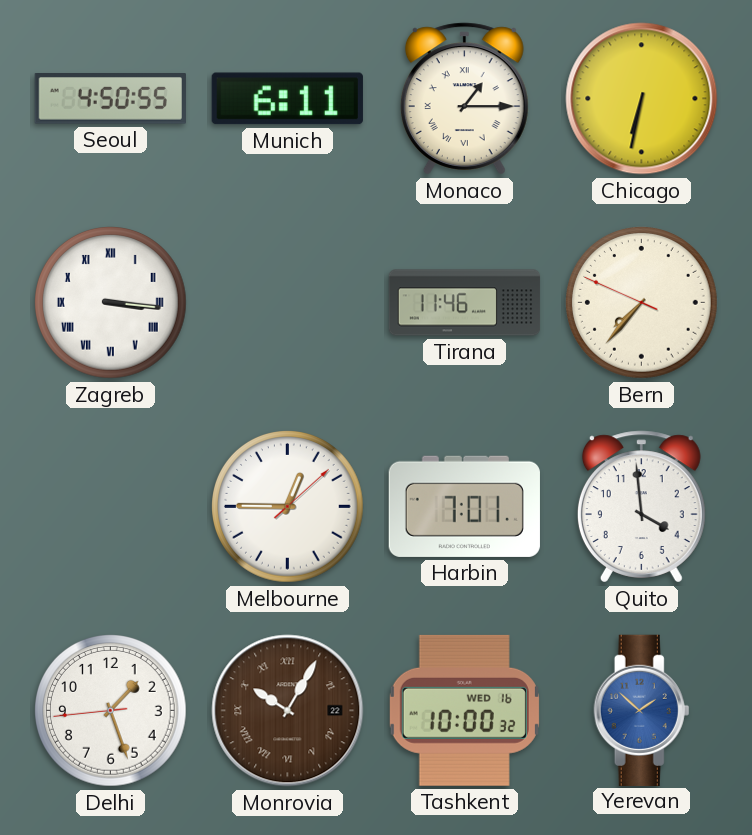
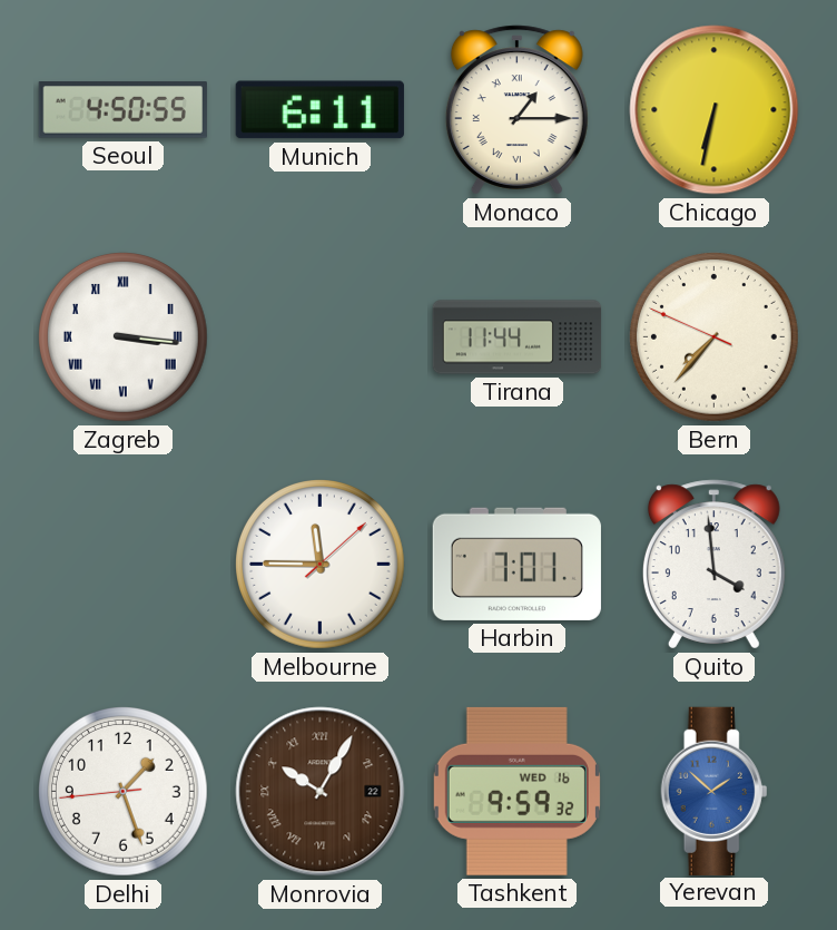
Tirana: 11:46 -> 11:44 (518, 337)
Melbourne: 12:45 -> 11:45 (321, 565)
Tashkent: 10:00 -> 9:59 (516, 791)
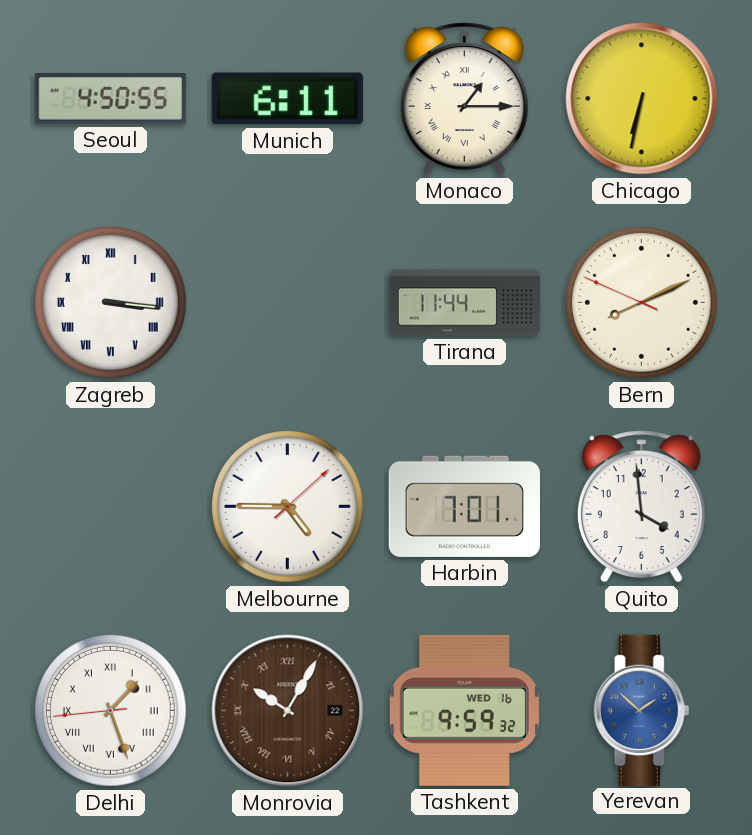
Bern: 7:36 -> 8:10 (642, 303)
Melbourne: 11:45 -> 4:45 (288, 507)
Delhi numerals: Arabic -> Roman (111, 711)
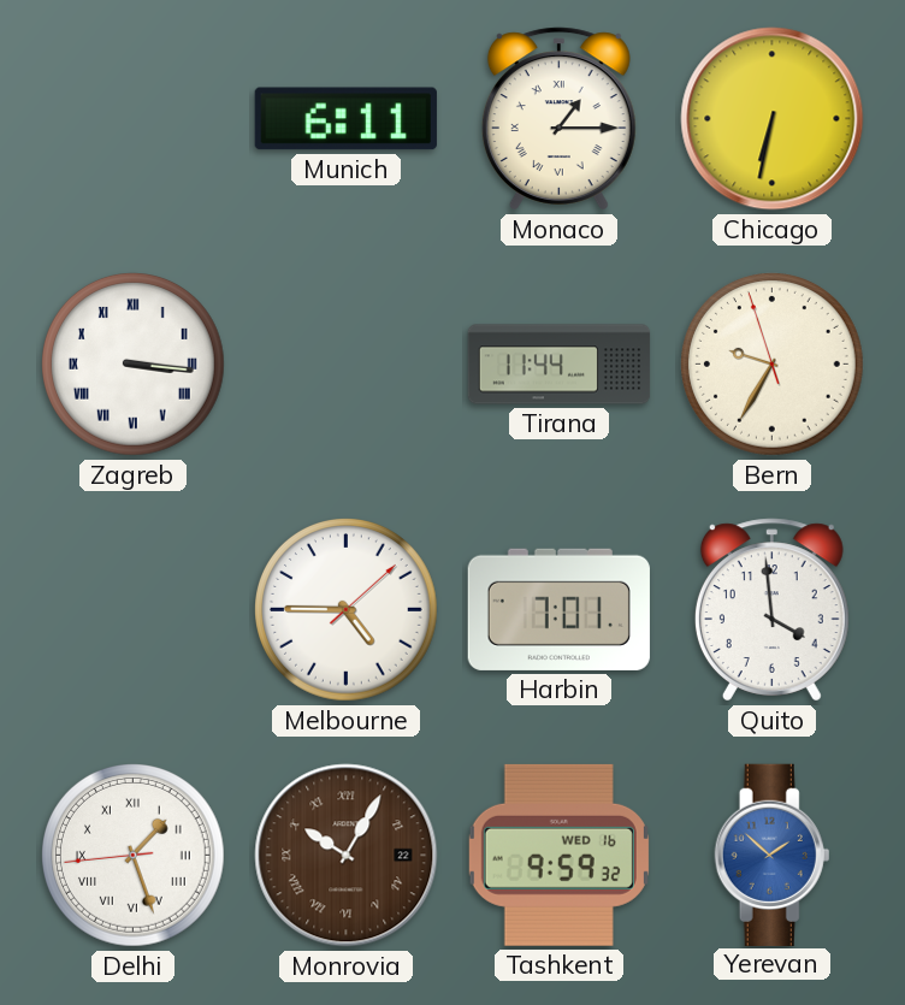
Seoul: 4:50 -> none (110, 99)
Bern: 8:10 -> 9:34 (773, 365)
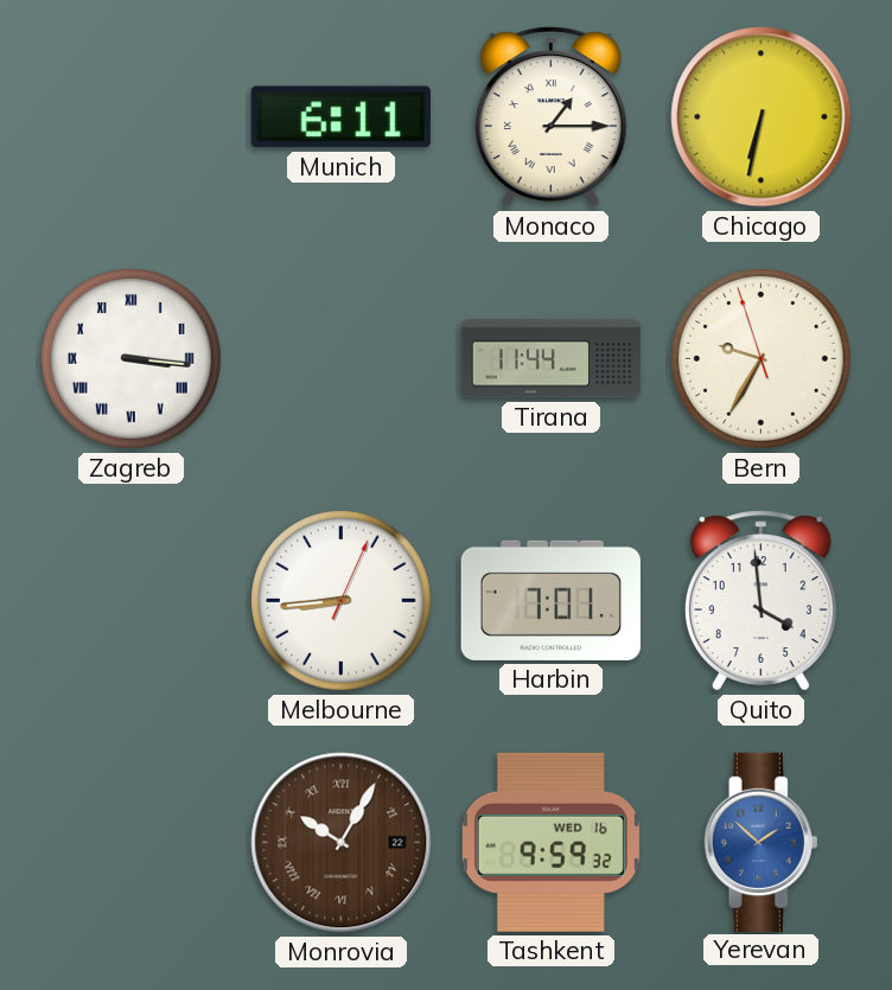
Melbourne: 4:45 -> 8:44 (342, 601)
Delhi: 1:26 -> none (134, 856)
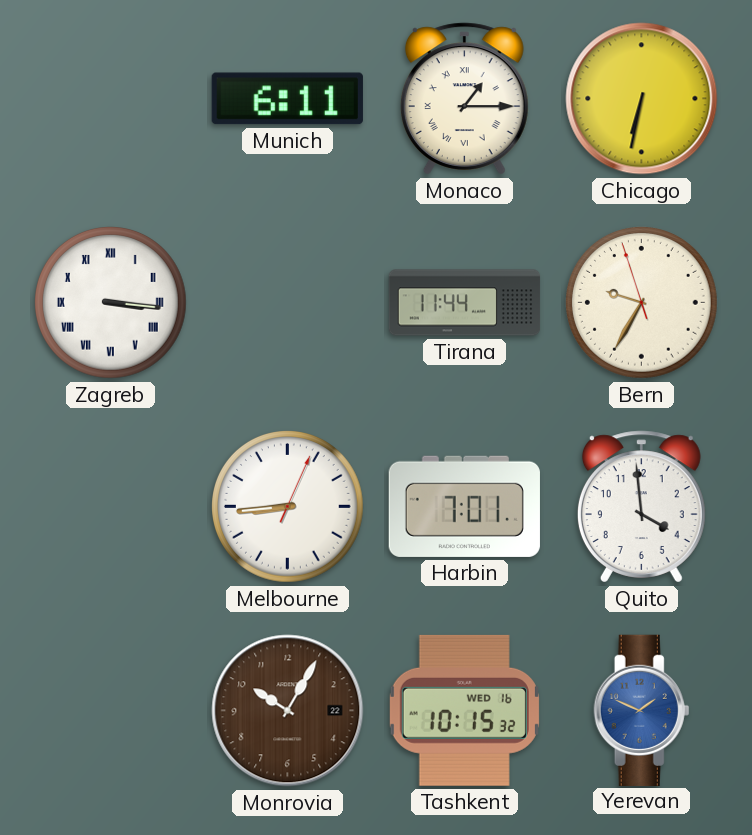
Monrovia numerals: Roman -> Arabic (288, 711)
Tashkent: 9:59 -> 10:15 (464, 710)
Yerevan: 1:52 -> 1:49 (642, 710)
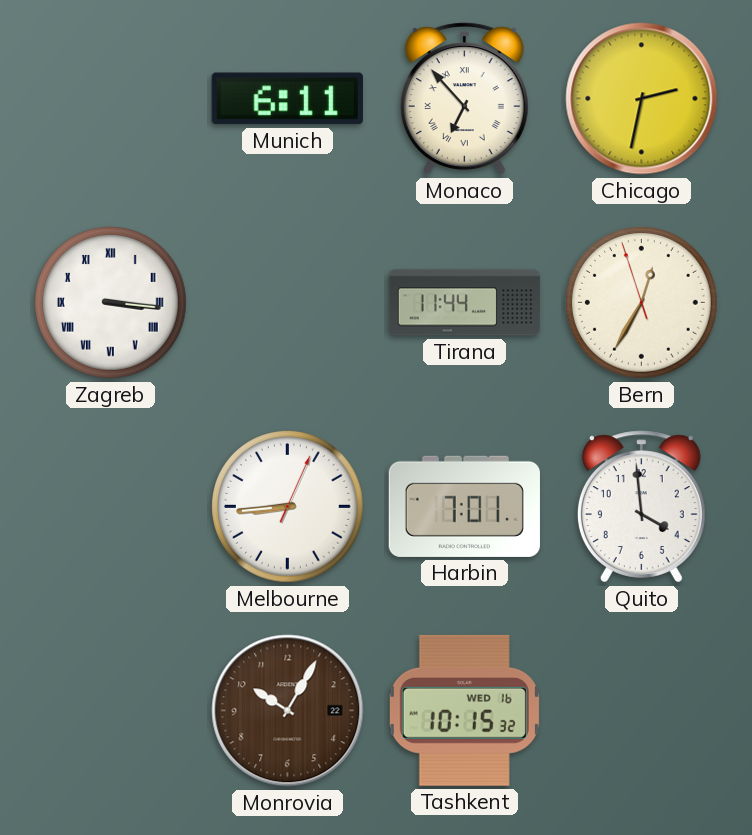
Monaco: 1:15 -> 6:53 (464, 99)
Chicago: 6:32 -> 2:32 (642, 99)
Bern: 9:34 -> 12:34 (642, 303)
Yerevan: 1:49 -> none (642, 710)
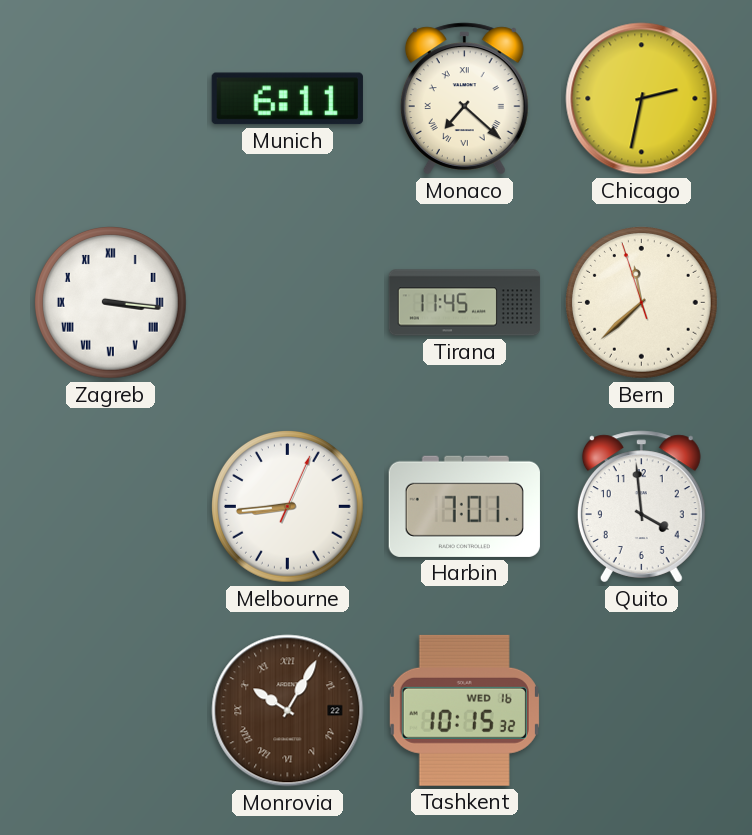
Monaco: 6:53 -> 7:22 (464, 99)
Tirana: 11:44 -> 11:45 (465, 303)
Bern: 12:34 -> 11:37 (642, 303)
Monrovia numerals: Arabic -> Roman (288, 711)
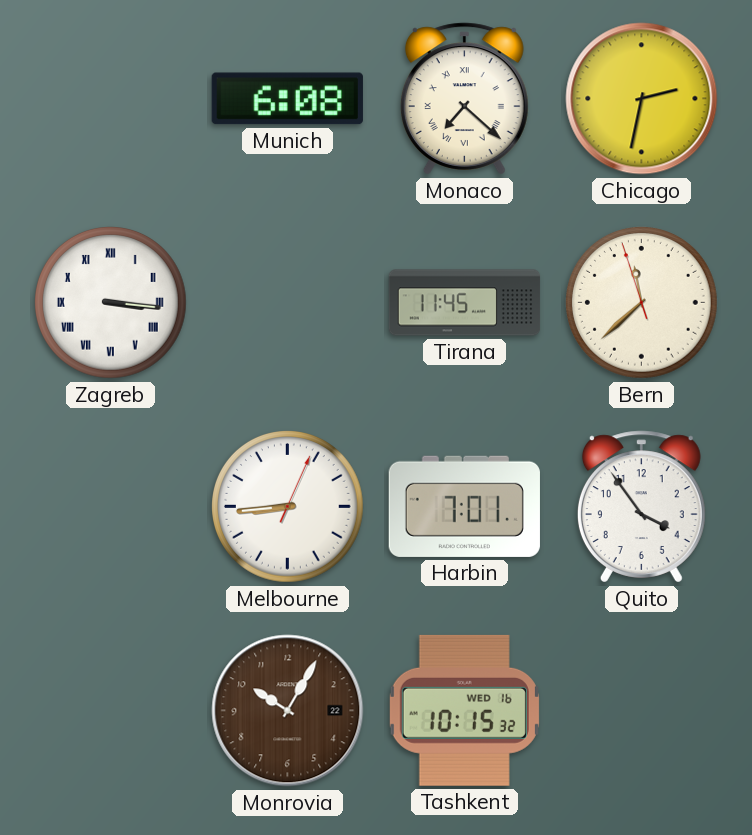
Munich: 6:11 -> 6:08 (287, 99)
Quito: 3:59 -> 3:54 (641, 507)
Monrovia numerals: Roman -> Arabic (288, 711)
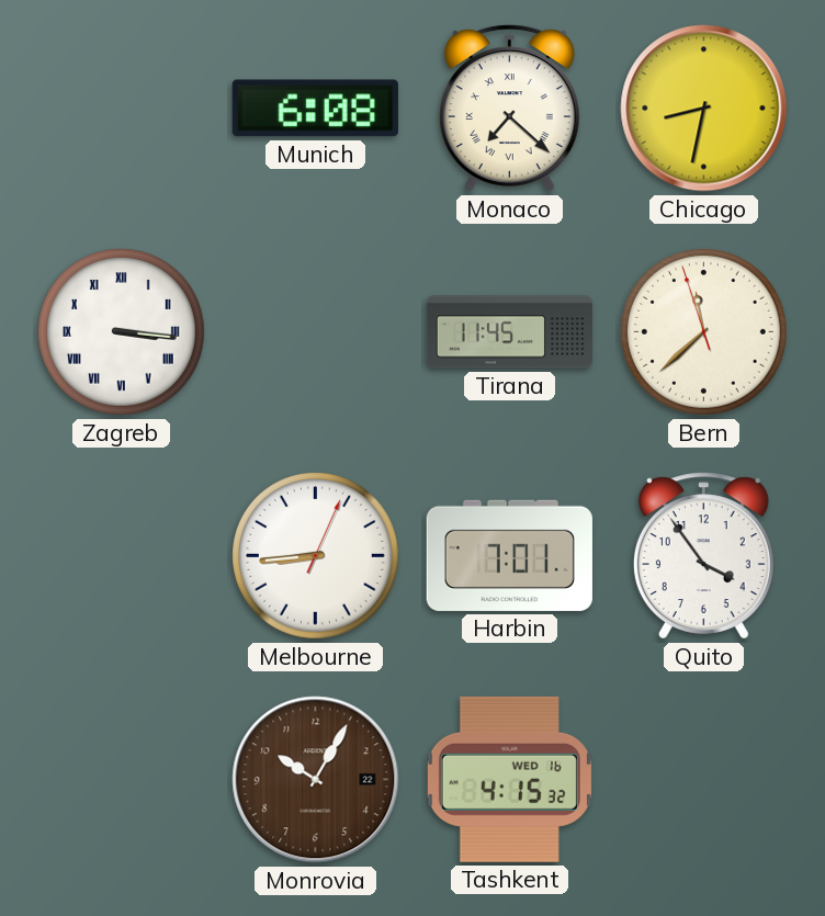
Chicago: 2:32 -> 8:32 (704, 109)
Tashkent: 10:15 -> 4:15 (509, 779)
